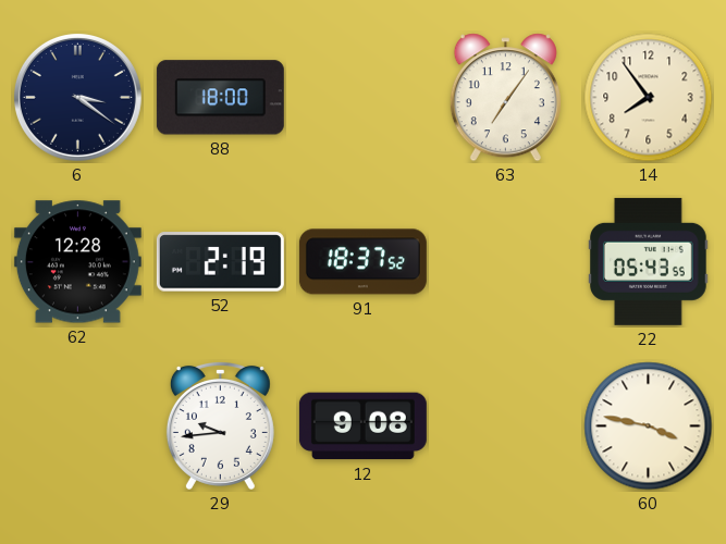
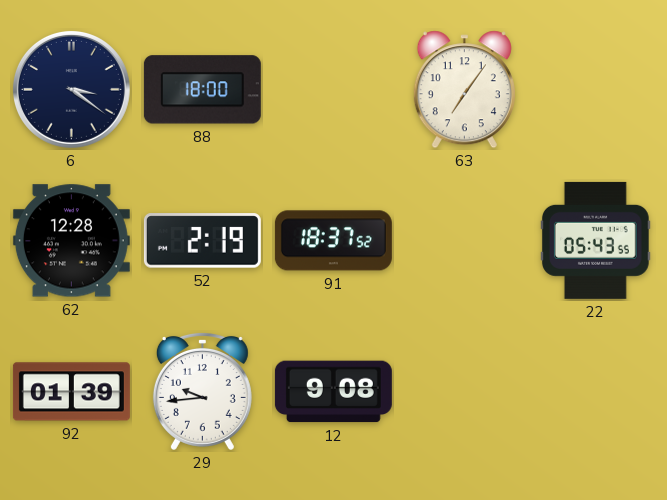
14: 7:54 -> none (649, 98)
92: none -> 01:39 (71, 392)
60: 3:47 -> none (649, 426)
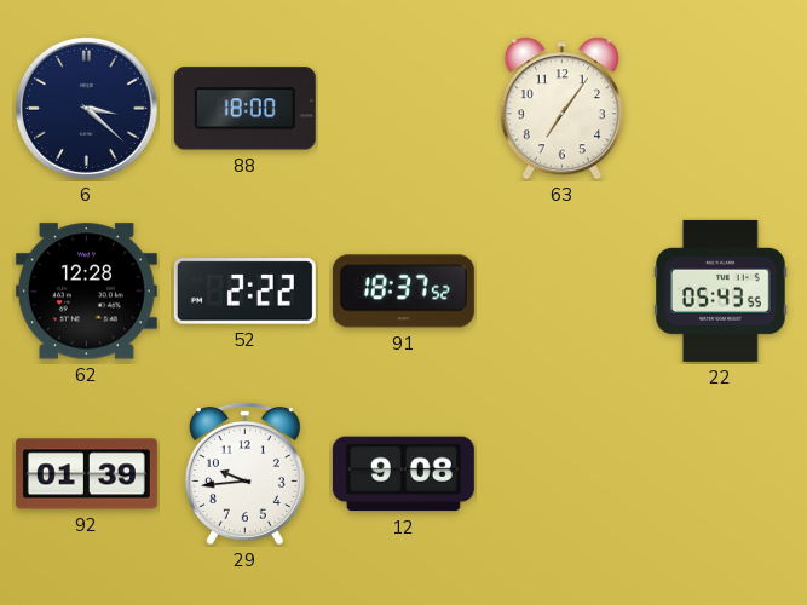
6: 3:21 -> 3:22 (86, 108)
52: 2:19 -> 2:22 (244, 292)
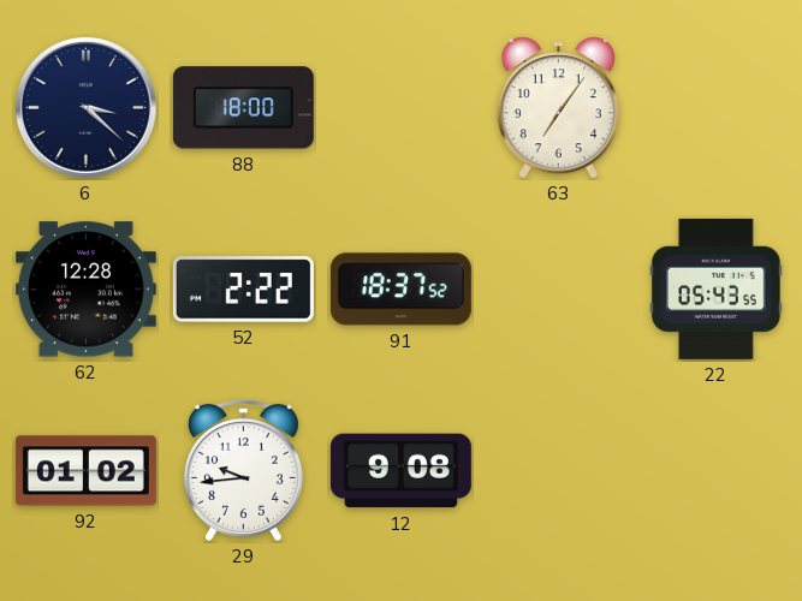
92: 01:39 -> 01:02 (85, 471)
